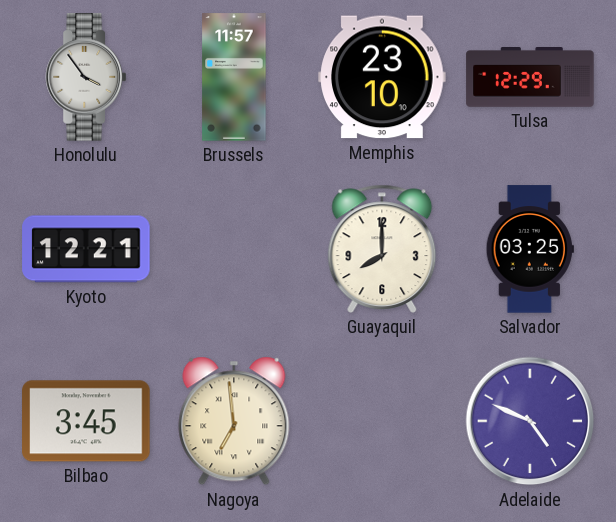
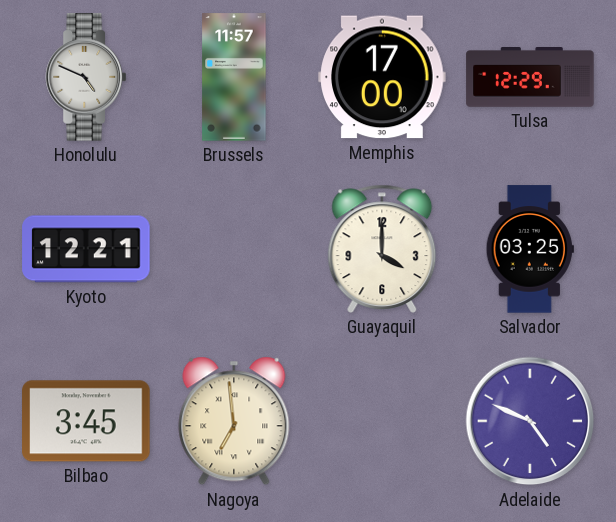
Honolulu: 3:54 -> 4:49 (85, 77)
Memphis: 23:10 -> 17:00 (382, 77)
Guayaquil: 8:00 -> 4:00 (382, 249)
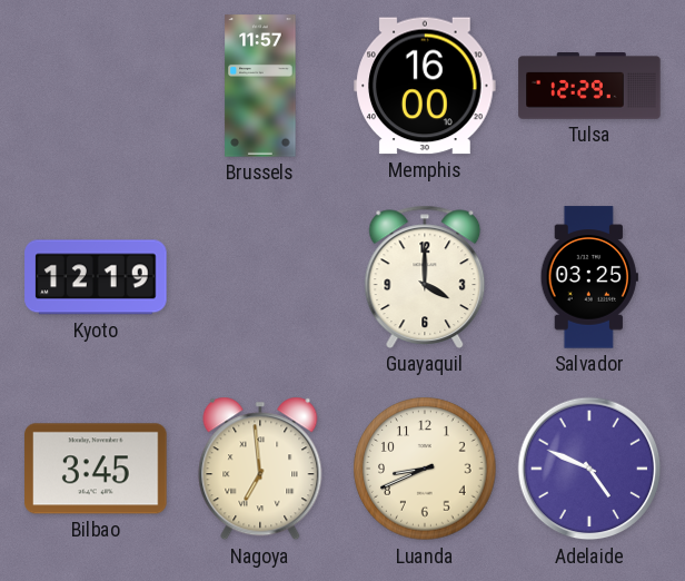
Honolulu: 4:49 -> none (85, 77)
Memphis: 17:00 -> 16:00 (425, 86)
Kyoto: 12:21 -> 12:19 (96, 277)
Luanda: none -> 8:41 (425, 469)
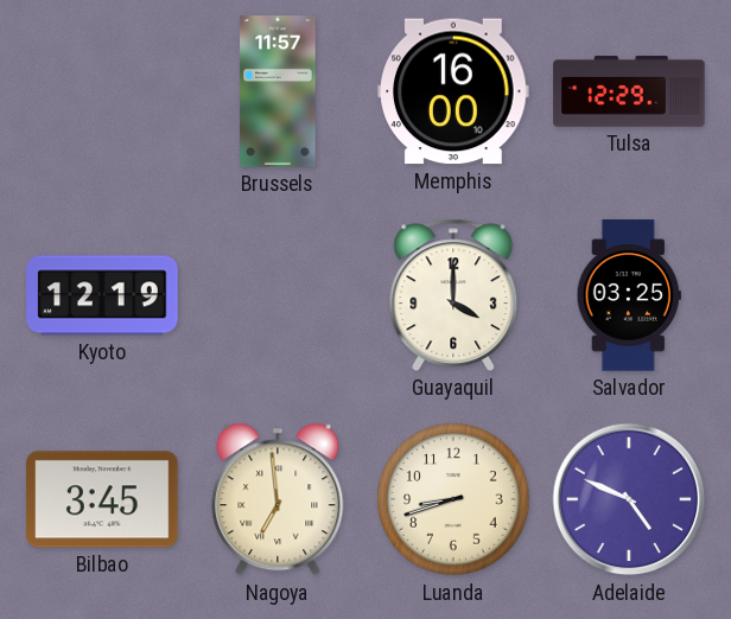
Luanda: 8:41 -> 8:42 (453, 499)
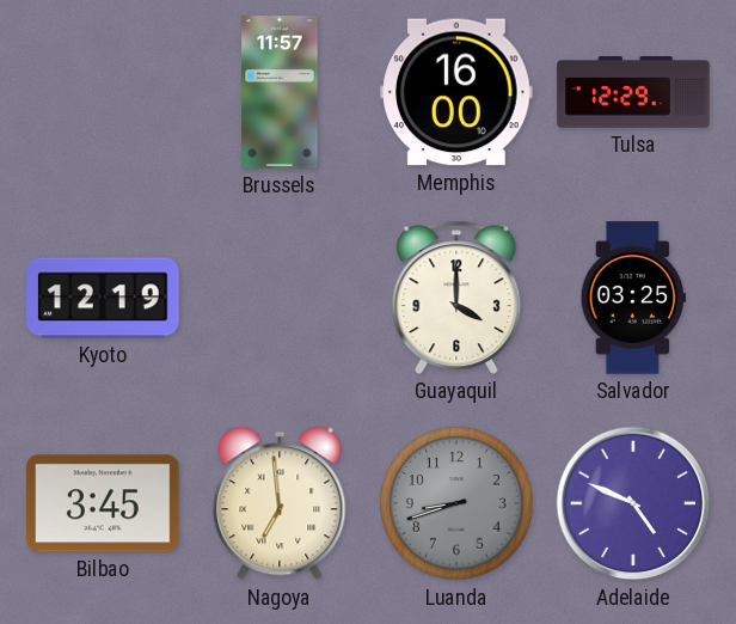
Luanda dial: cream -> grey (456, 503)
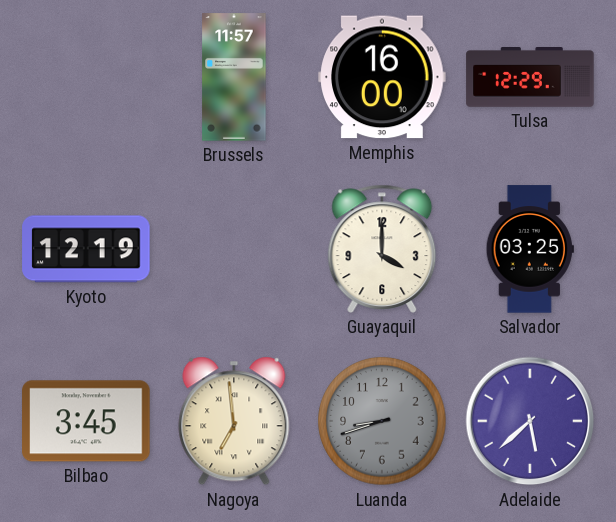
Adelaide: 4:49 -> 5:38 (530, 421)
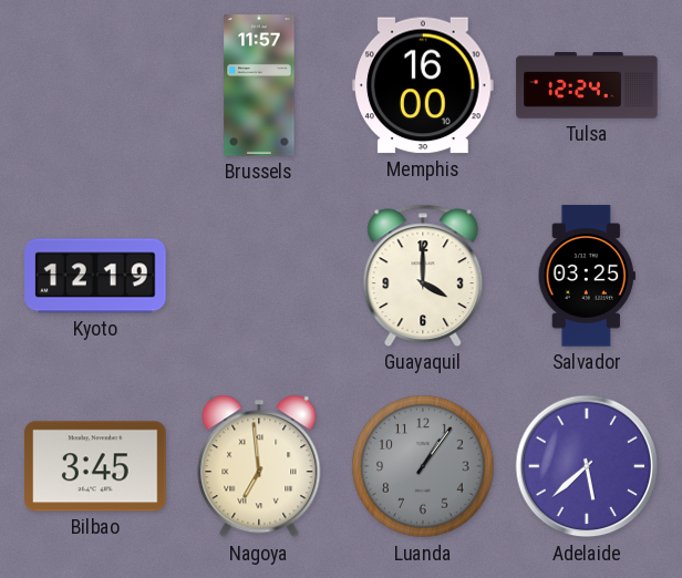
Tulsa: 12:29 -> 12:24 (587, 85)
Luanda: 8:42 -> 1:06 (423, 466)
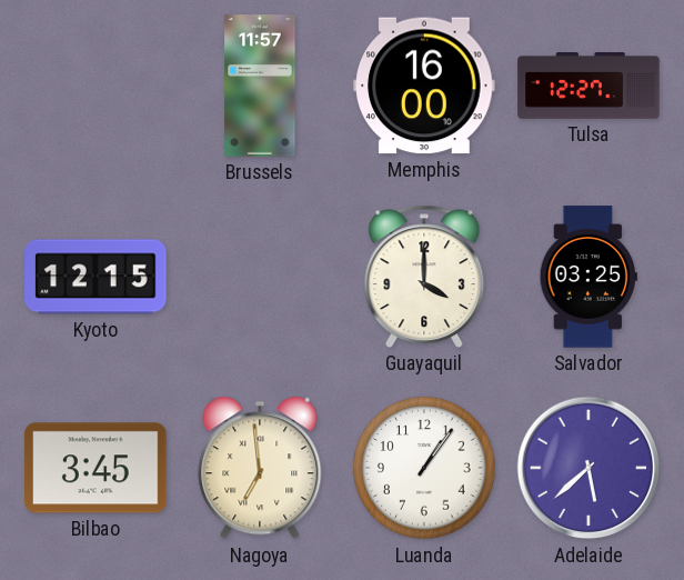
Tulsa: 12:24 -> 12:27 (589, 86)
Kyoto: 12:19 -> 12:15 (95, 277)
Luanda dial: grey -> white (424, 468)
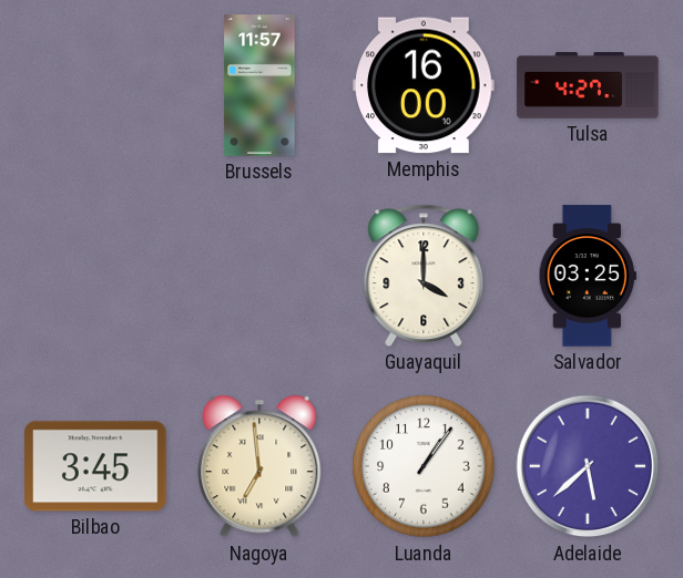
Tulsa: 12:27 -> 4:27 (588, 85)
Kyoto: 12:15 -> none (95, 277)
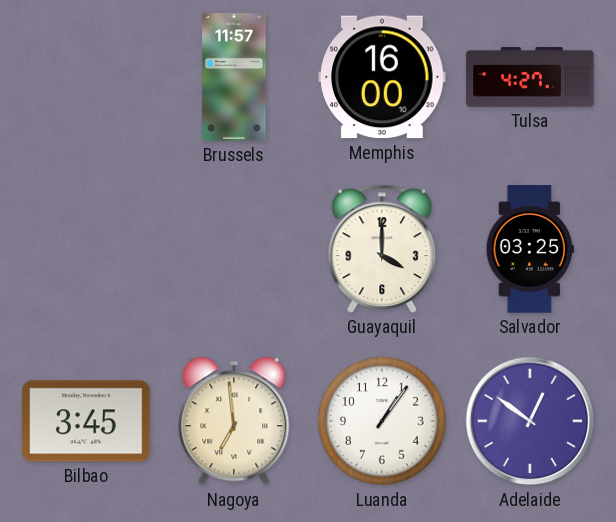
Adelaide: 5:38 -> 12:51 (530, 421)
